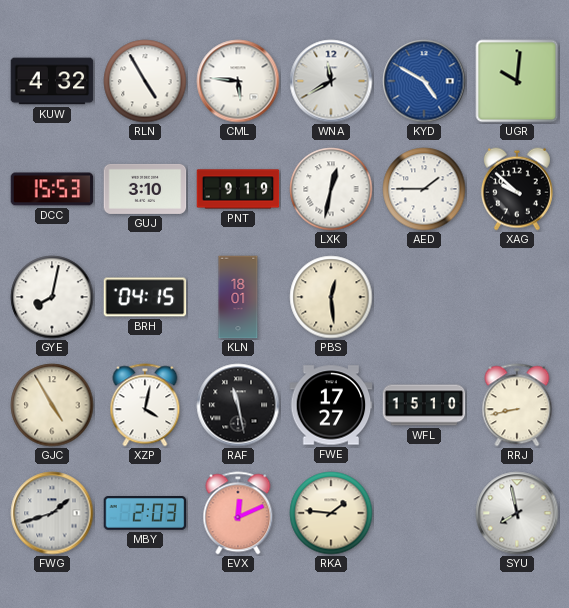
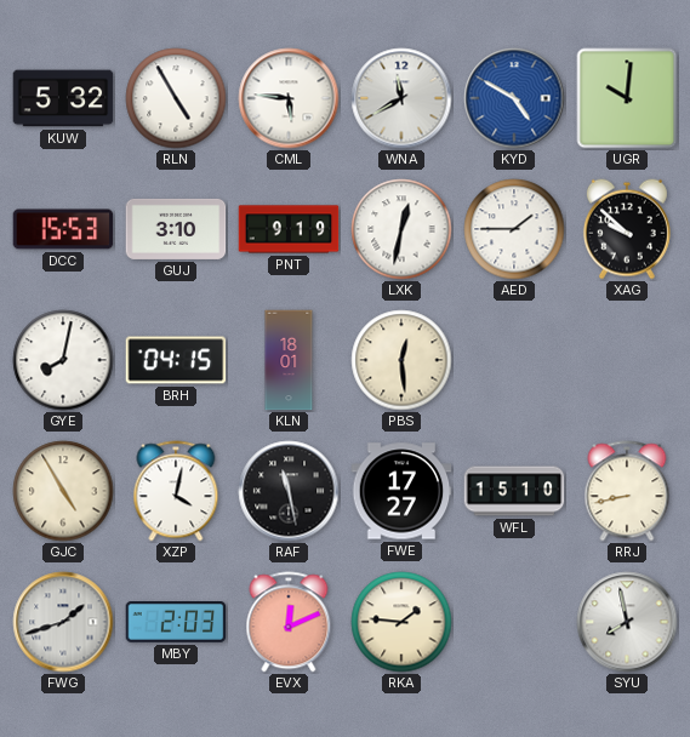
KUW: 4:32 -> 5:32 (63, 98)
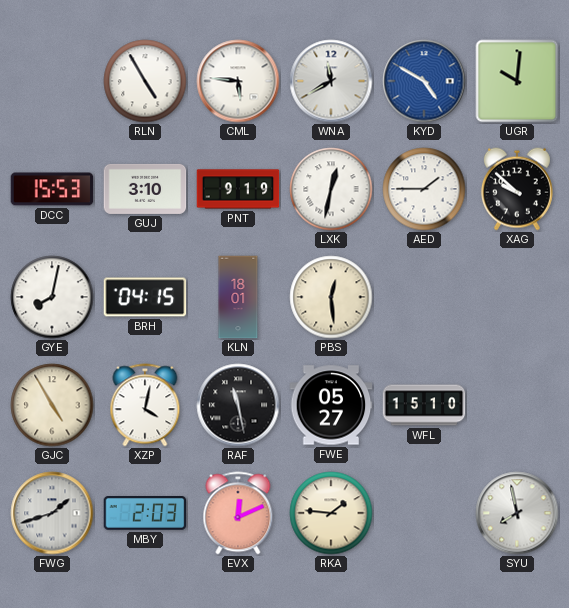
KUW: 5:32 -> none (63, 98)
FWE: 17:27 -> 05:27 (331, 405)
RRJ: 8:43 -> none (627, 491)
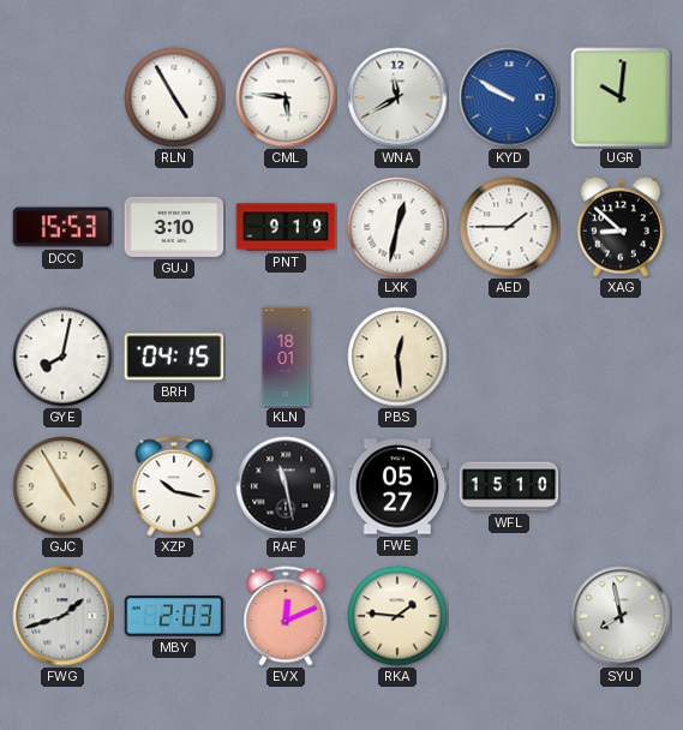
KYD: 4:50 -> 9:50 (509, 97)
XAG: 9:52 -> 8:52 (621, 227)
XZP: 4:02 -> 10:17 (174, 486)
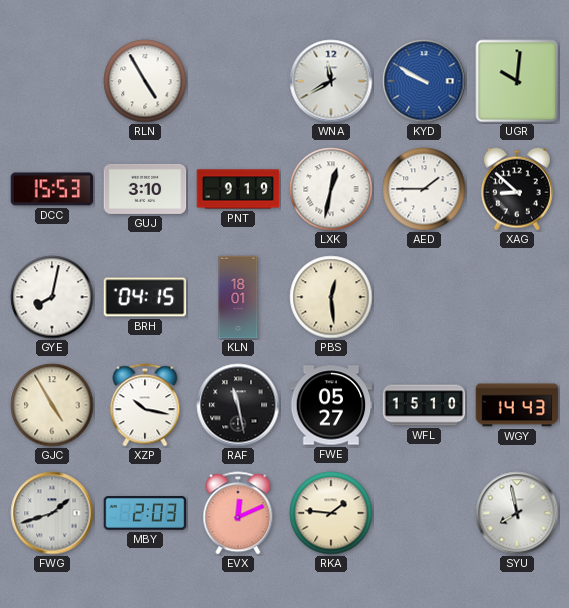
CML: 5:46 -> none (286, 97)
WGY: none -> 14:43 (517, 405)
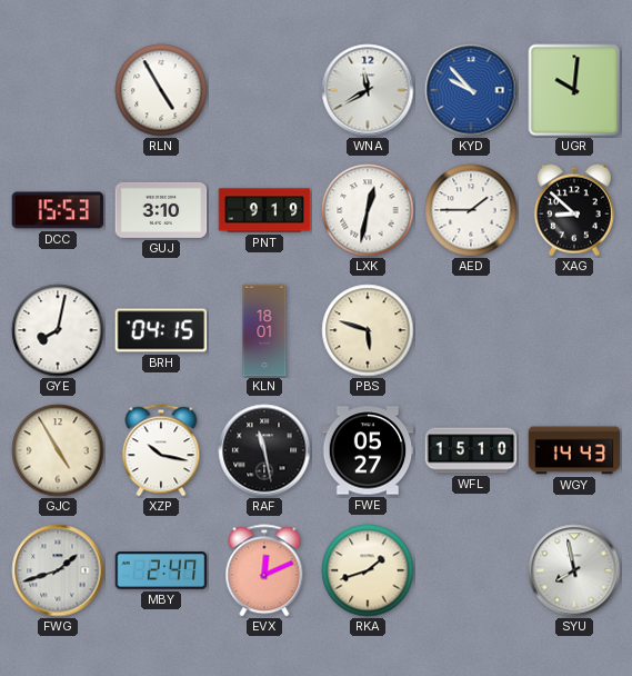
KYD: 9:50 -> 9:53 (471, 90)
PBS: 12:29 -> 5:48 (368, 330)
MBY: 2:03 -> 2:47 (161, 571)
RKA: 1:46 -> 1:42 (368, 570)
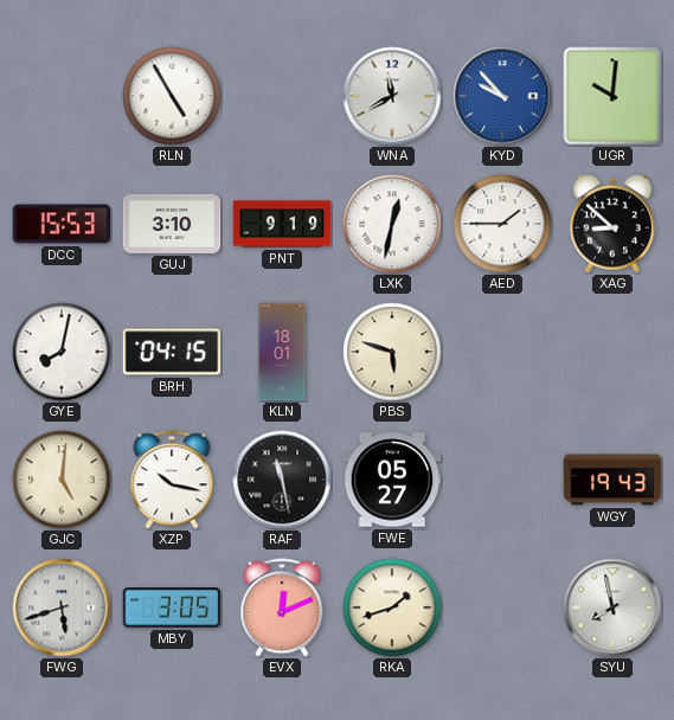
GJC: 4:55 -> 5:01 (62, 480)
WFL: 15:10 -> none (471, 450)
WGY: 14:43 -> 19:43 (612, 480)
FWG: 1:42 -> 5:42 (62, 607)
MBY: 2:47 -> 3:05 (172, 609)
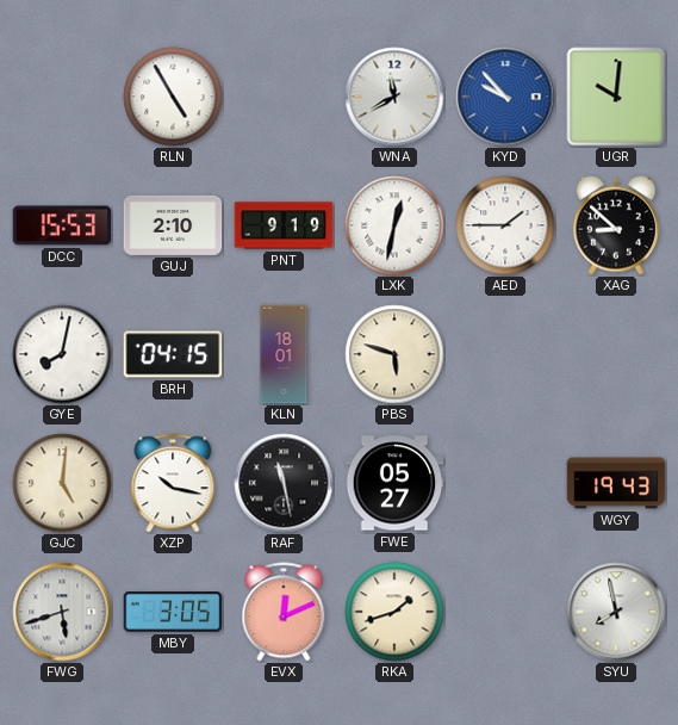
GUJ: 3:10 -> 2:10 (173, 225)
